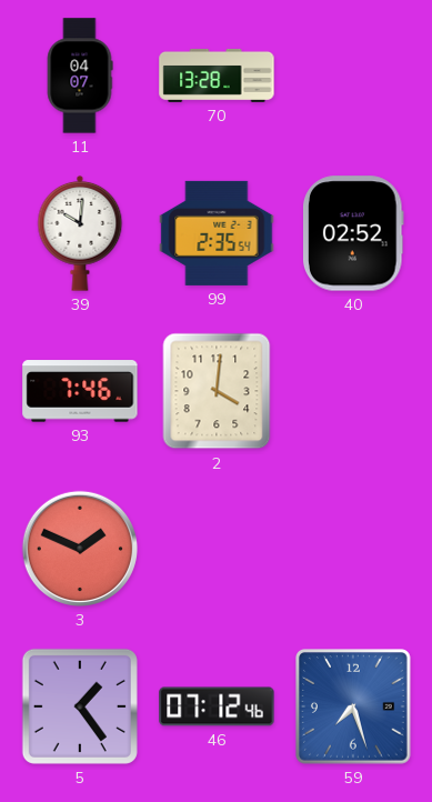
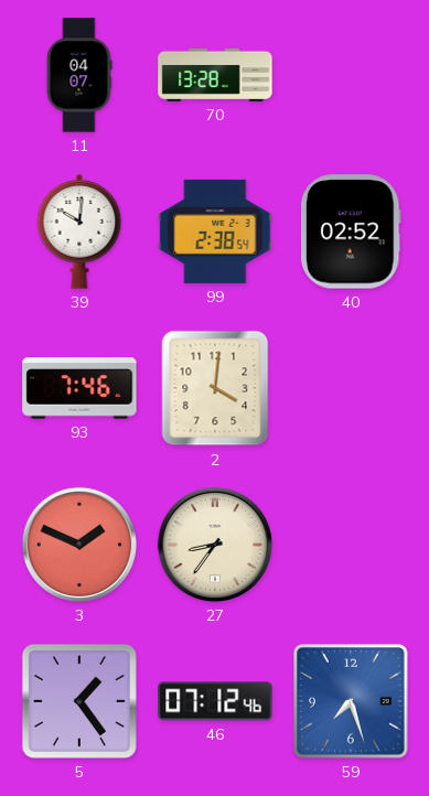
99: 2:35 -> 2:38 (215, 232)
27: none -> 8:36 (215, 545)
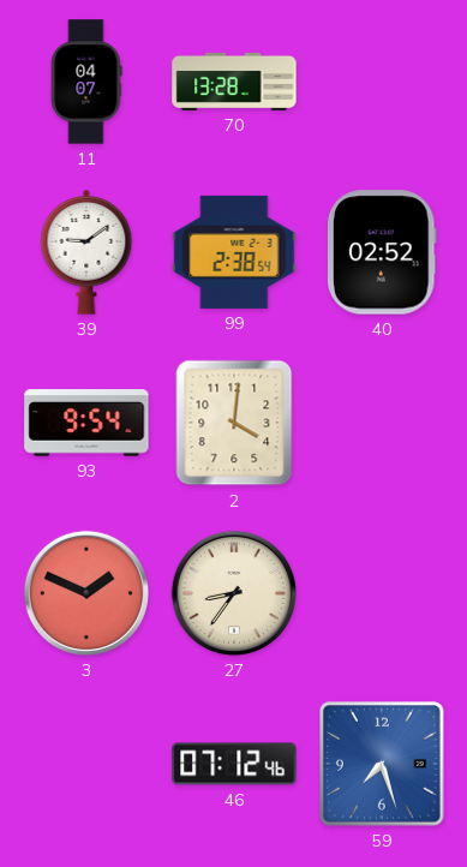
39: 10:01 -> 9:09 (86, 252)
93: 7:46 -> 9:54 (86, 423)
5: 1:24 -> none (79, 701)
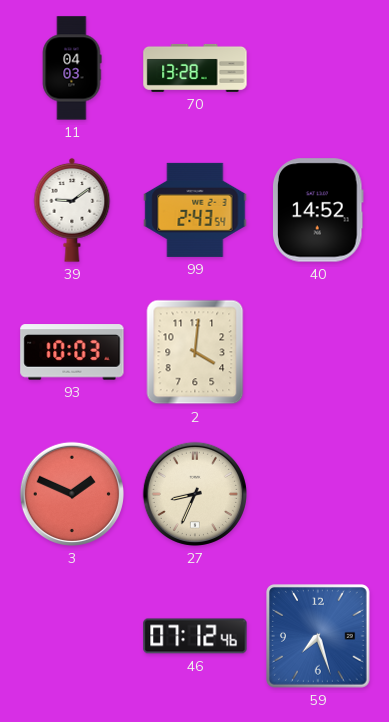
11: 04:07 -> 04:03 (72, 68)
99: 2:38 -> 2:43 (195, 210)
40: 02:52 -> 14:52 (319, 210)
93: 9:54 -> 10:03 (72, 352)
27: 8:36 -> 8:34 (195, 494)
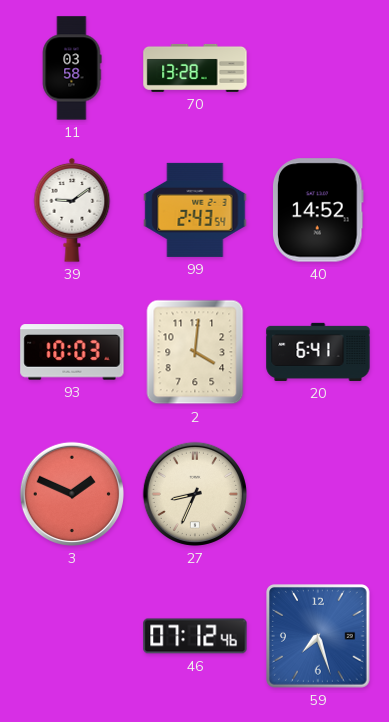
11: 04:03 -> 03:58 (72, 68)
20: none -> 6:41 (318, 352)
